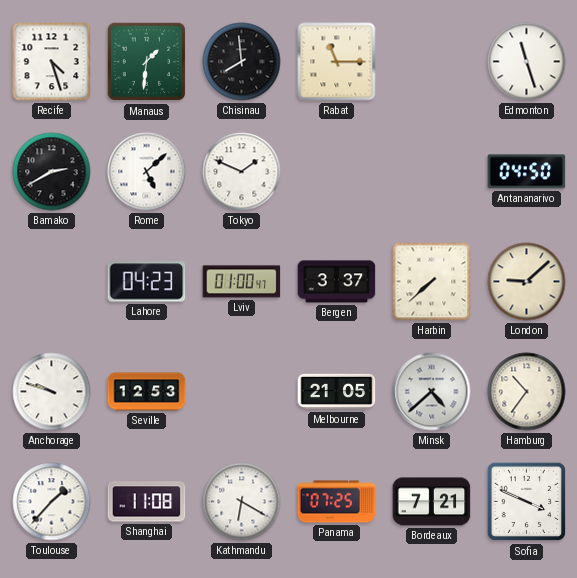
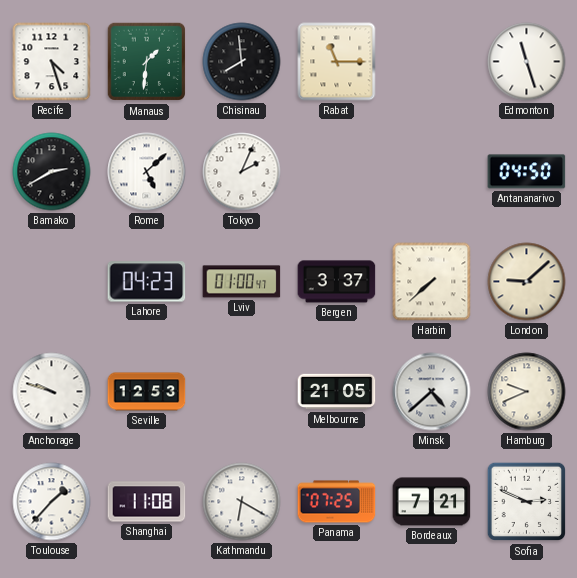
Tokyo: 1:49 -> 2:04 (242, 172)
Hamburg: 10:36 -> 9:41 (527, 392)
Sofia: 3:49 -> 2:49 (527, 502)
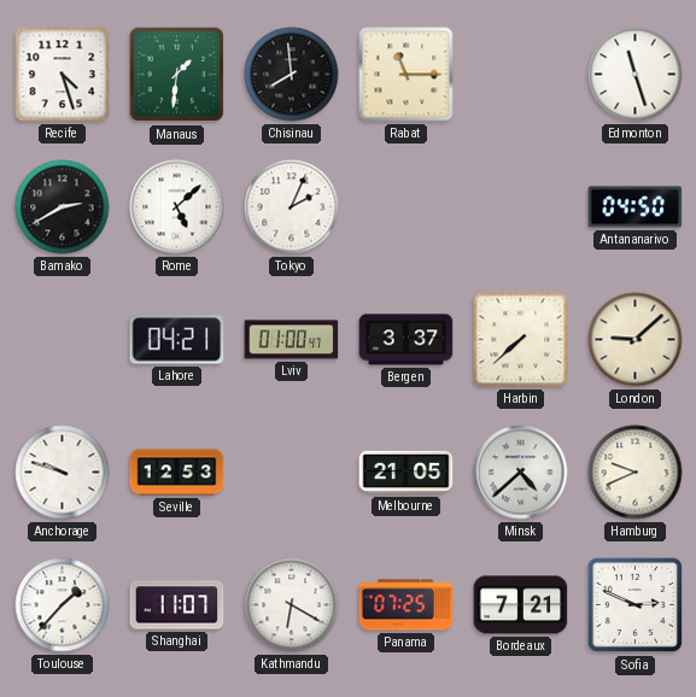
Lahore: 04:23 -> 04:21 (177, 340)
Shanghai: 11:08 -> 11:07 (177, 605)
